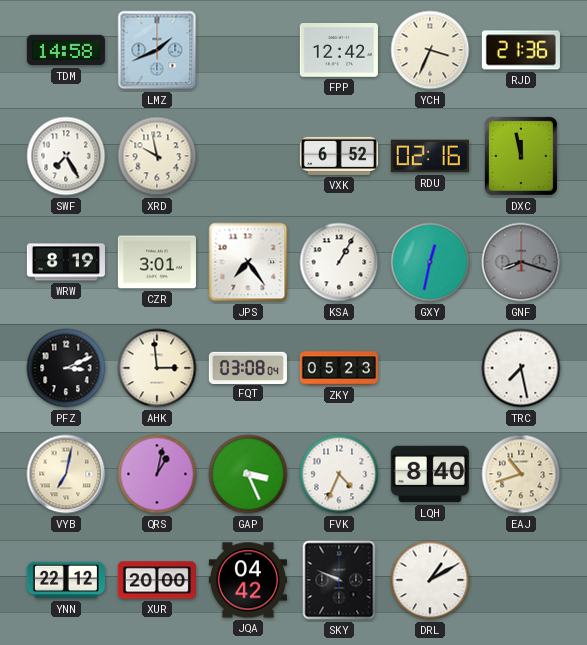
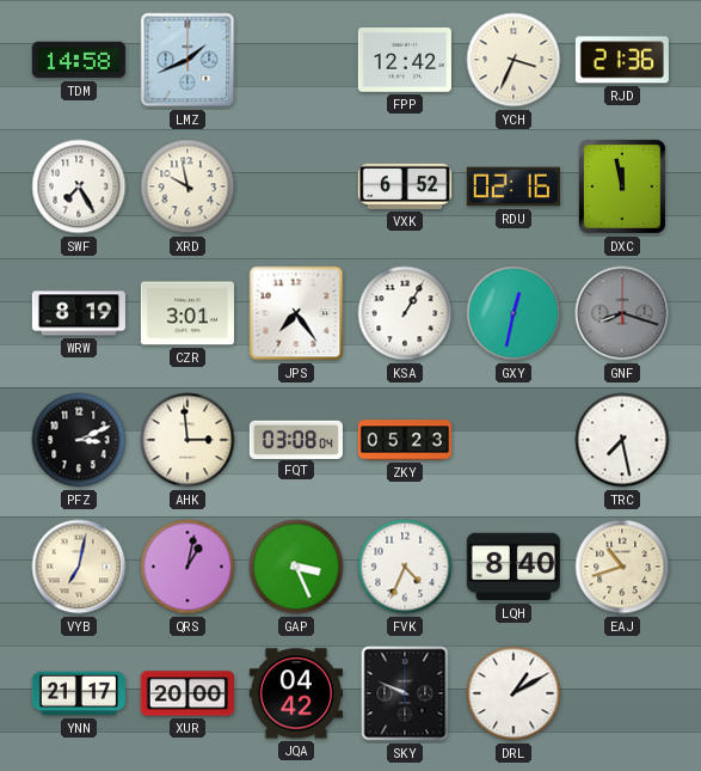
YNN: 22:12 -> 21:17 (79, 693)
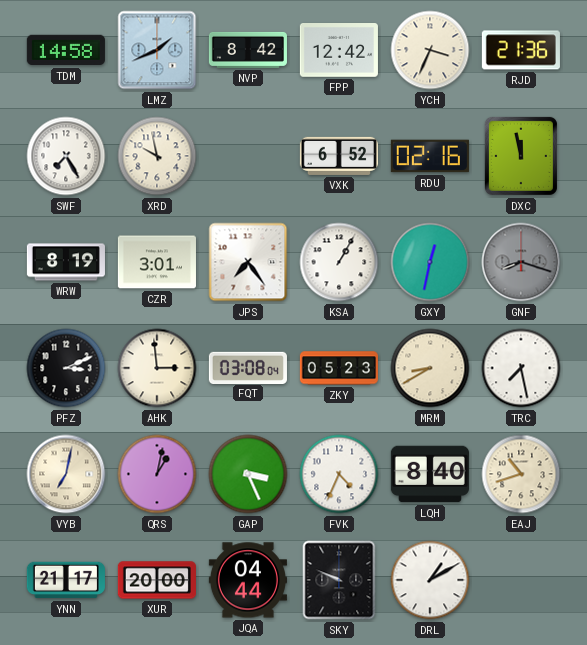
NVP: none -> 8:42 (248, 50)
MRM: none -> 8:40 (430, 368)
JQA: 04:42 -> 04:44 (248, 580)
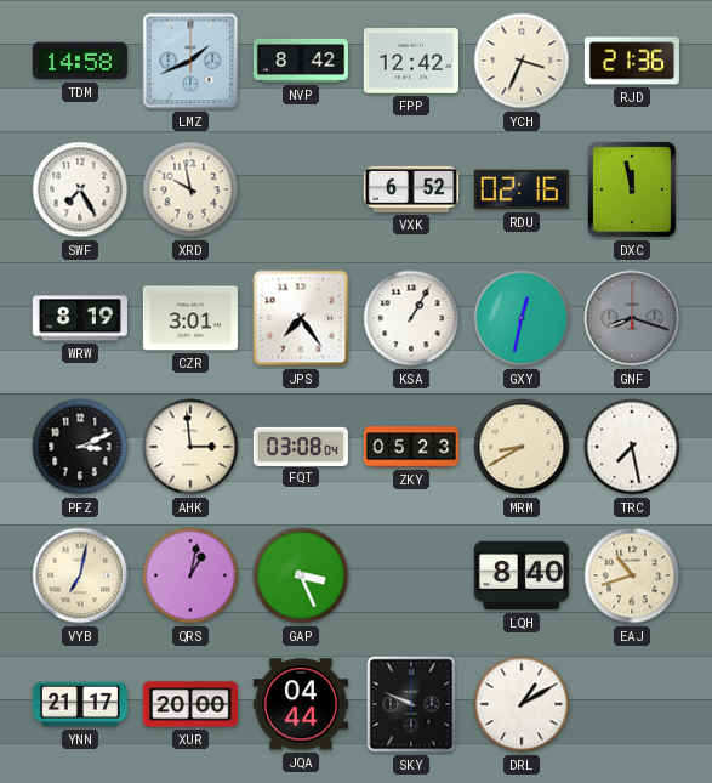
FVK: 4:34 -> none (339, 474)
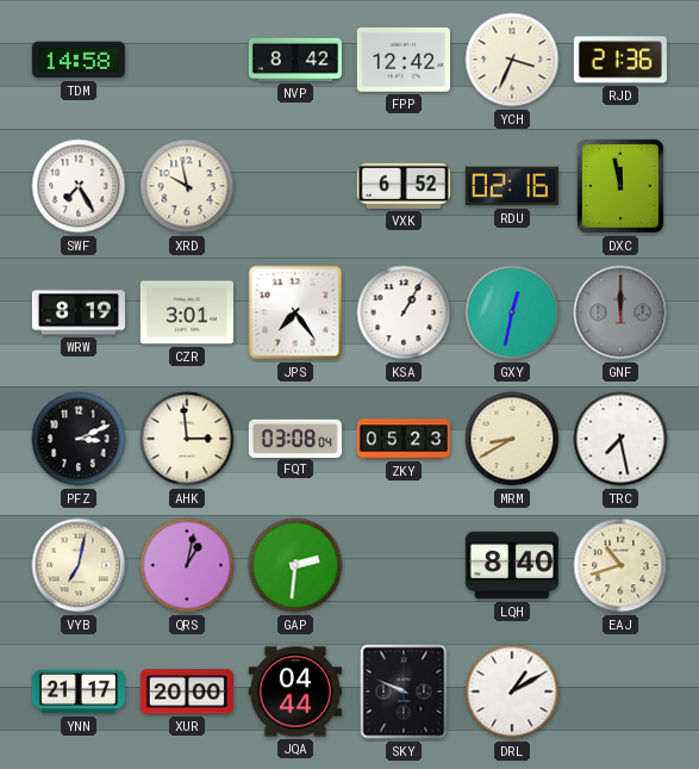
LMZ: 1:41 -> none (190, 61)
GNF: 8:18 -> 12:00 (620, 312)
GAP: 3:26 -> 2:31 (295, 565)
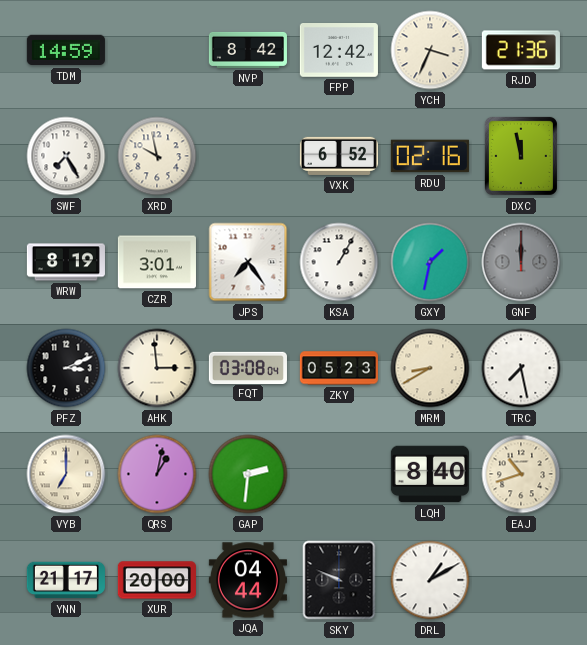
TDM: 14:58 -> 14:59 (66, 50)
GXY: 12:32 -> 1:32 (430, 262)
VYB: 7:02 -> 7:00 (66, 474)
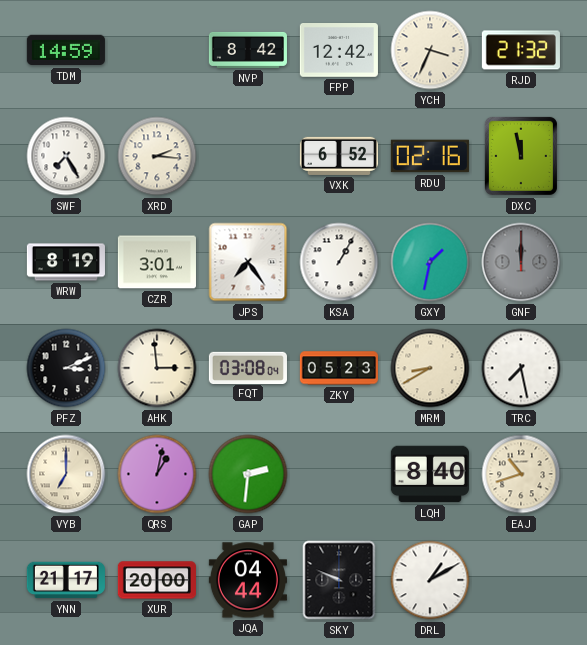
RJD: 21:36 -> 21:32 (521, 50)
XRD: 9:58 -> 2:16 (157, 156)
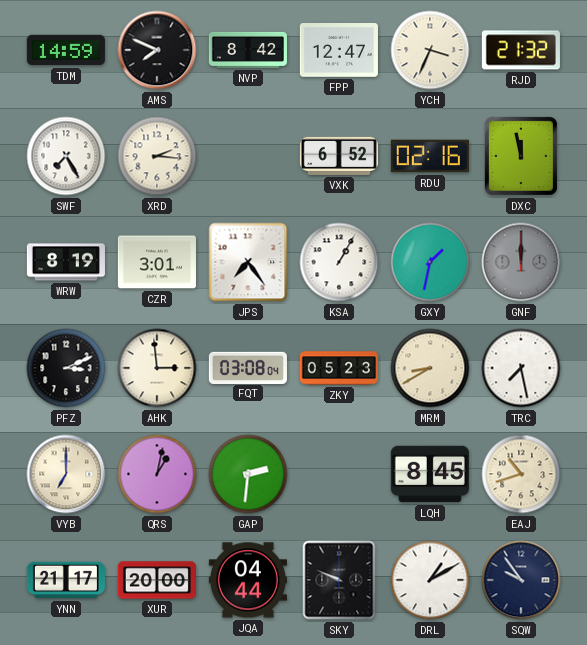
AMS: none -> 7:49 (157, 50)
FPP: 12:42 -> 12:47 (339, 51)
LQH: 8:40 -> 8:45 (430, 474)
SQW: none -> 9:54 (521, 580)
